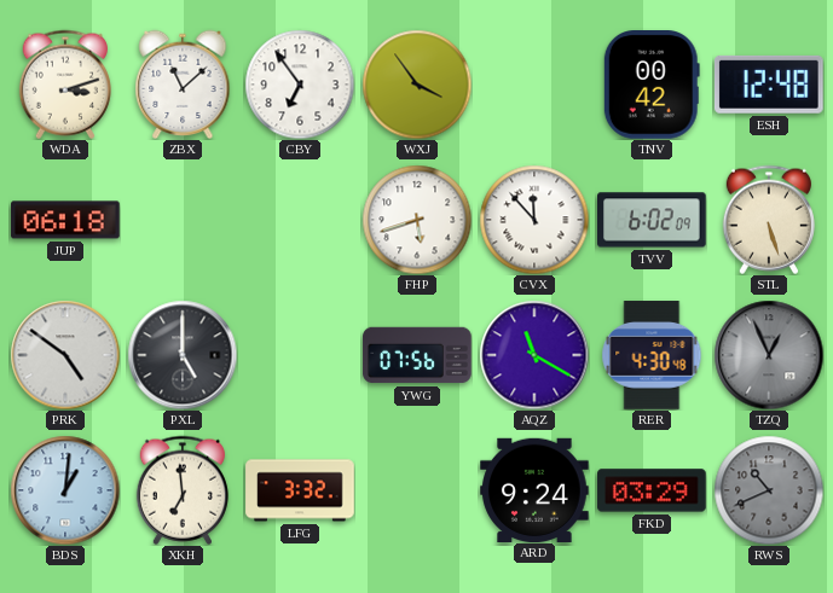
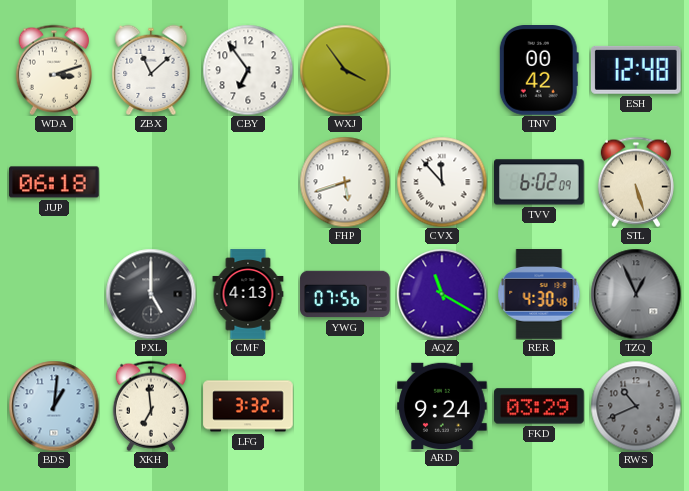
PRK: 4:51 -> none (65, 355)
CMF: none -> 4:13 (248, 294)
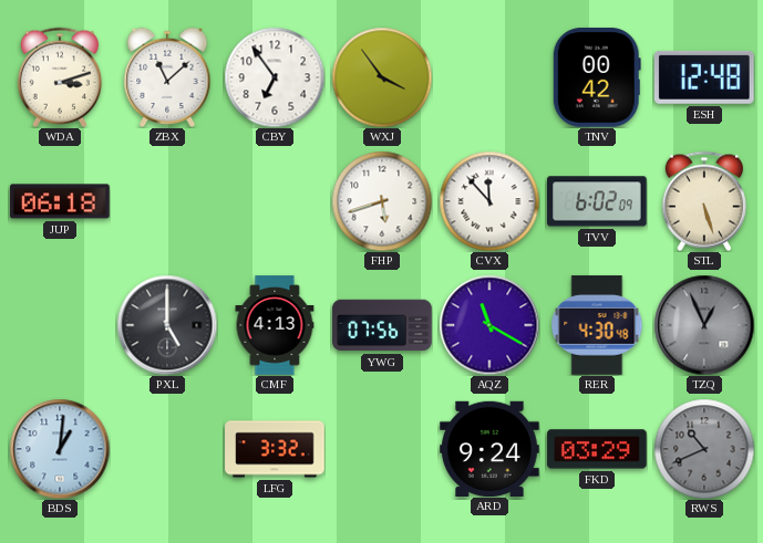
XKH: 6:59 -> none (151, 406)
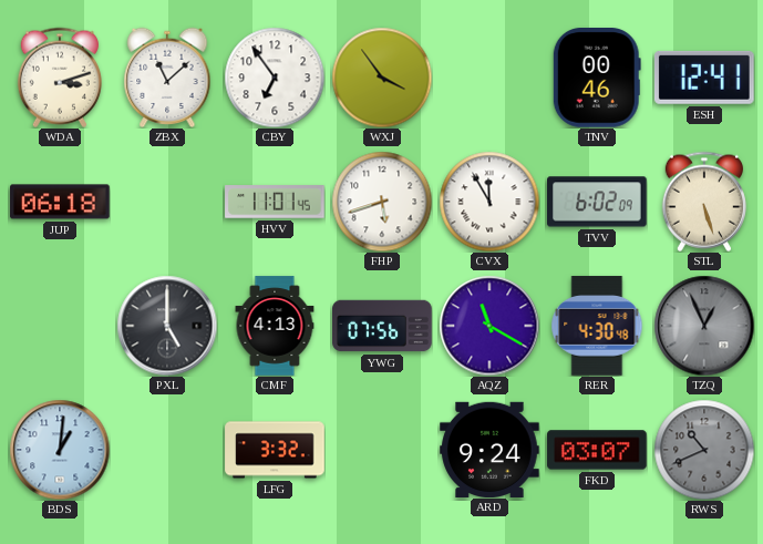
TNV: 00:42 -> 00:46 (597, 78)
ESH: 12:48 -> 12:41 (704, 78)
HVV: none -> 11:01 (275, 202)
CVX: 11:53 -> 11:55 (489, 202)
FKD: 03:29 -> 03:07 (597, 450)
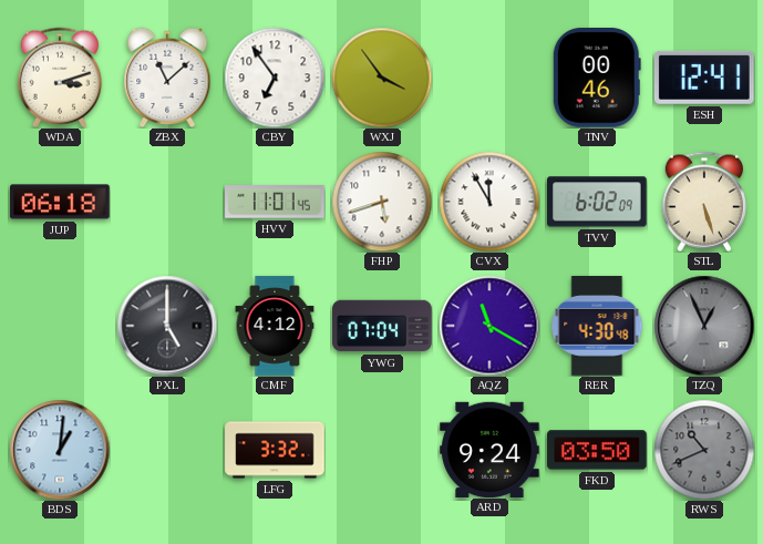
CMF: 4:13 -> 4:12 (275, 326)
YWG: 07:56 -> 07:04 (382, 326)
FKD: 03:07 -> 03:50 (597, 450)
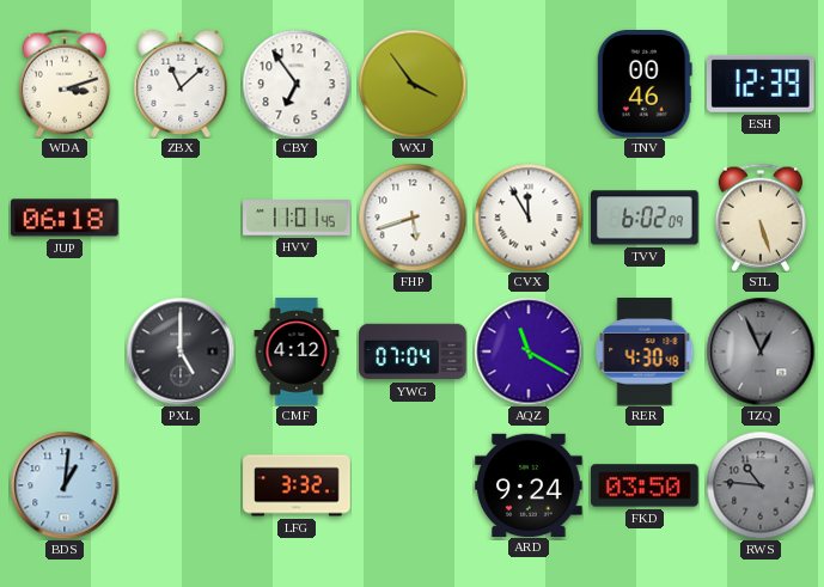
ESH: 12:41 -> 12:39 (761, 84)
RWS: 10:41 -> 10:46 (761, 485)
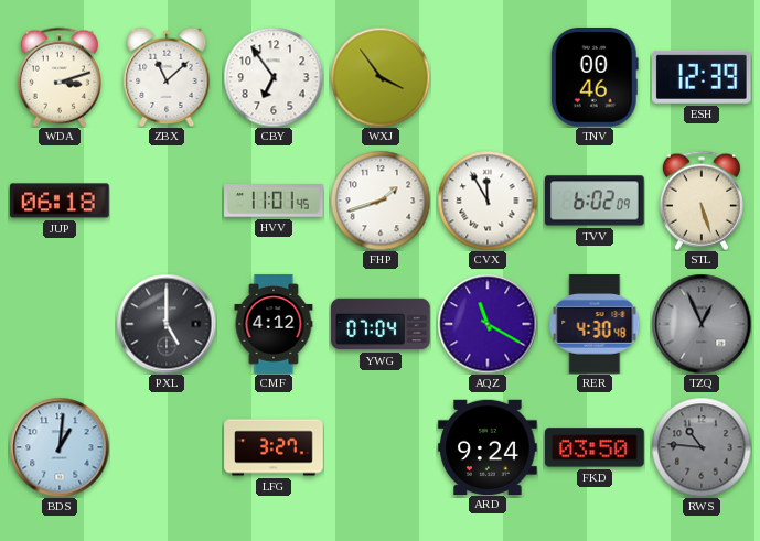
FHP: 5:42 -> 1:42 (381, 201)
LFG: 3:32 -> 3:27 (274, 447)
